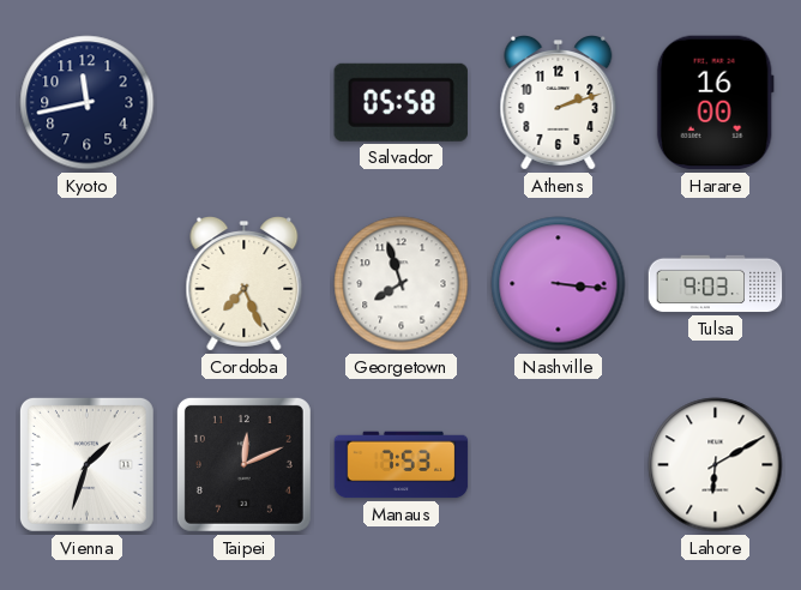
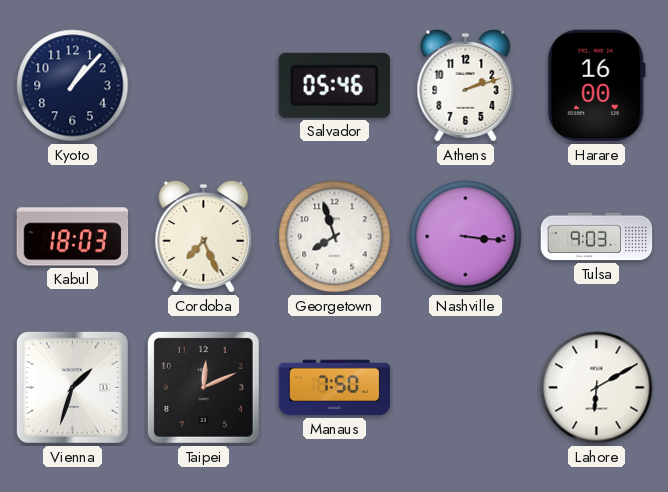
Kyoto: 11:43 -> 1:07 (73, 86)
Salvador: 05:58 -> 05:46 (334, 85)
Kabul: none -> 18:03 (73, 237)
Manaus: 7:53 -> 7:50 (335, 388)
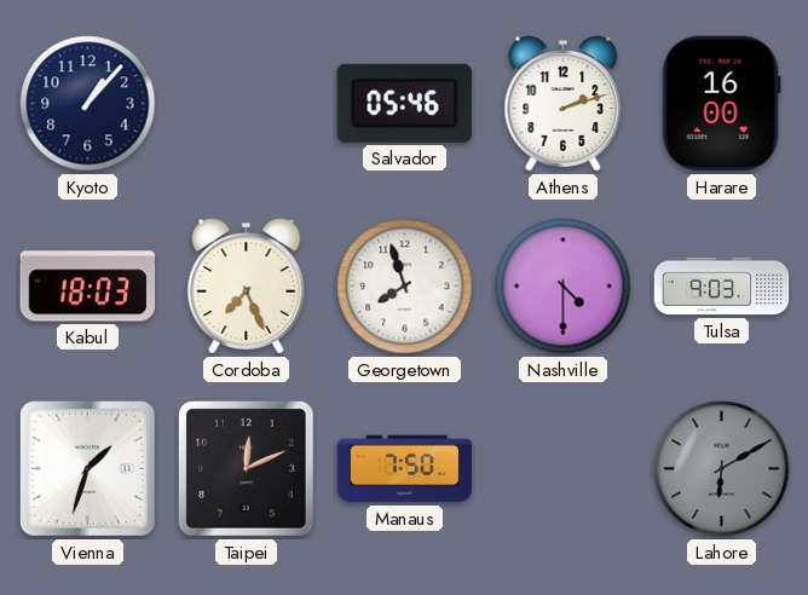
Nashville: 3:16 -> 4:30 (564, 287)
Lahore dial: white -> grey (722, 469)
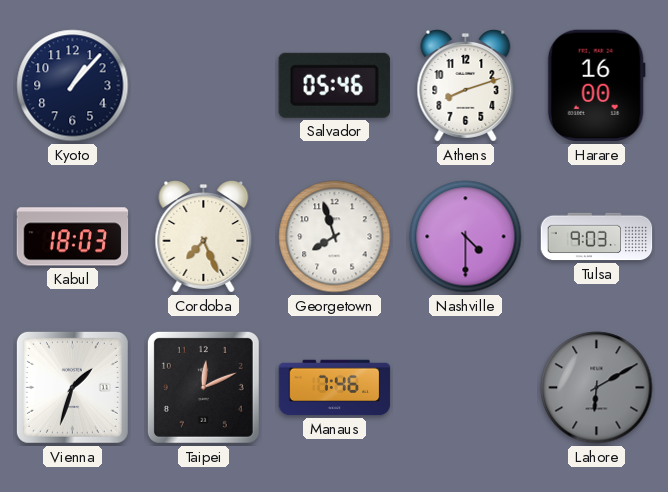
Athens: 2:12 -> 8:12 (466, 86)
Manaus: 7:50 -> 7:46 (335, 388)
